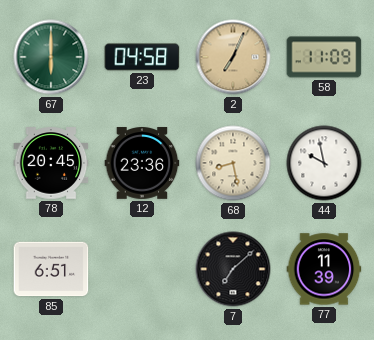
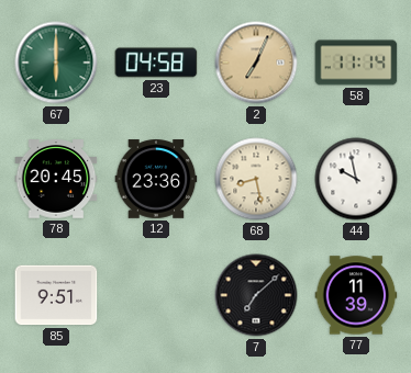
58: 11:09 -> 11:14 (356, 63)
85: 6:51 -> 9:51 (56, 295)
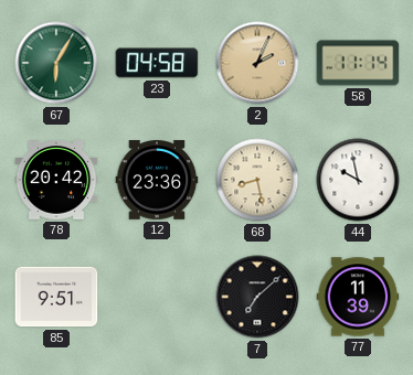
67: 6:00 -> 6:05 (56, 63)
2: 7:04 -> 2:04 (257, 63)
78: 20:45 -> 20:42 (56, 180)
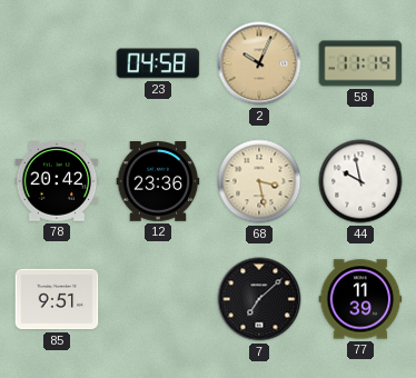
67: 6:05 -> none (56, 63)
2: 2:04 -> 10:04 (259, 63)
68: 8:28 -> 3:28 (259, 181)
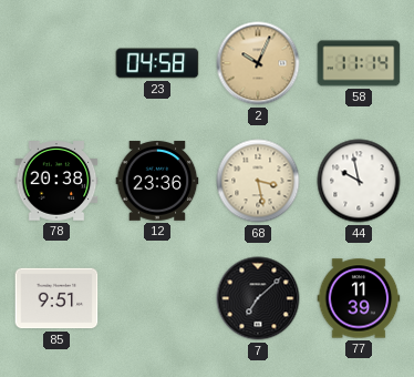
78: 20:42 -> 20:38 (56, 181)
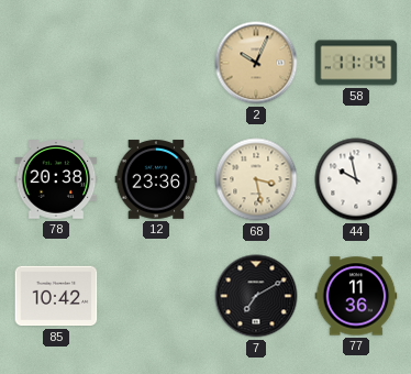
23: 04:58 -> none (157, 63)
85: 9:51 -> 10:42 (56, 296)
7: 7:08 -> 7:10 (256, 296)
77: 11:39 -> 11:36 (356, 296)
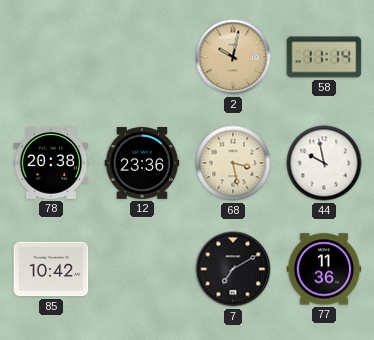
2: 10:04 -> 10:02 (233, 57)
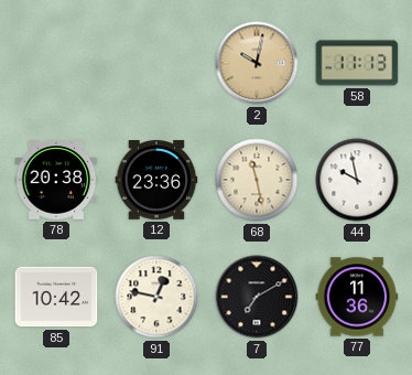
58: 11:14 -> 11:13 (357, 63)
68: 3:28 -> 11:28 (257, 180)
91: none -> 12:47 (156, 297)
